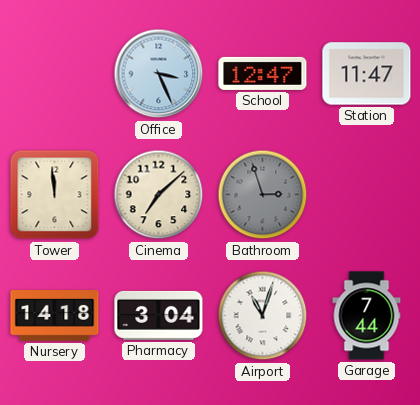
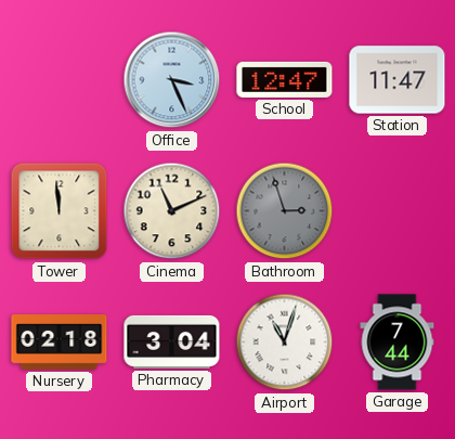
Cinema: 7:08 -> 11:11 (172, 211)
Nursery: 14:18 -> 02:18 (60, 343)
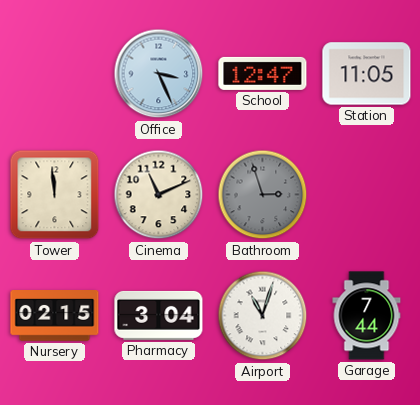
Station: 11:47 -> 11:05 (367, 74)
Nursery: 02:18 -> 02:15 (55, 316)
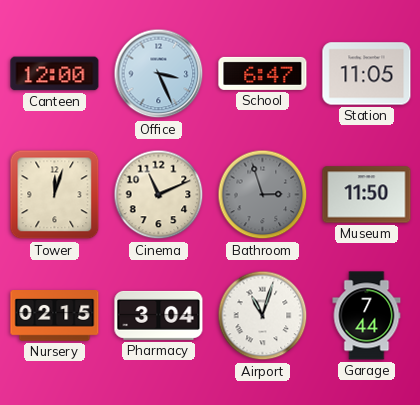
Canteen: none -> 12:00 (55, 74)
School: 12:47 -> 6:47 (263, 73)
Tower: 11:59 -> 12:03 (55, 195)
Museum: none -> 11:50 (367, 195)
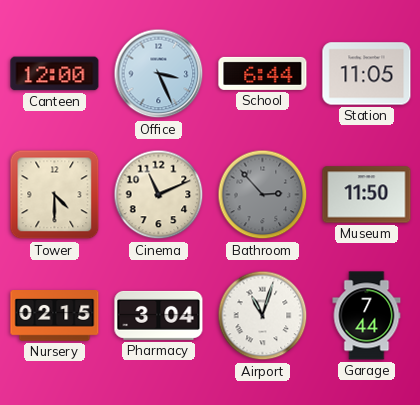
School: 6:47 -> 6:44 (263, 73)
Tower: 12:03 -> 4:30 (55, 195)
Bathroom: 2:57 -> 2:53 (263, 195)
